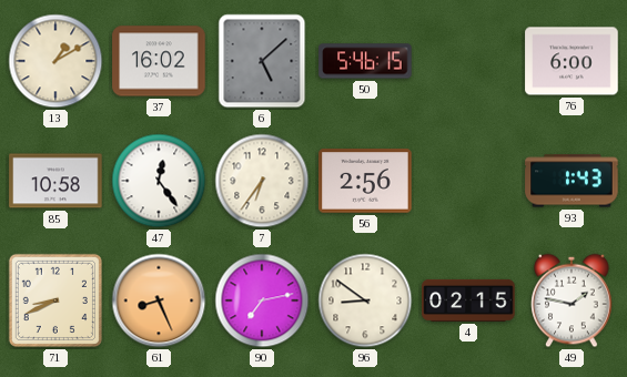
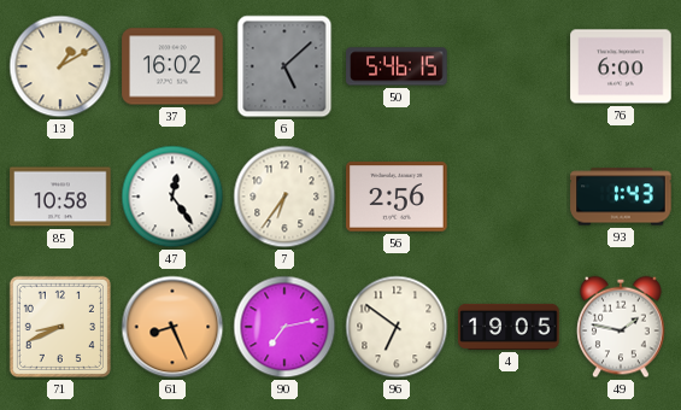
96: 8:51 -> 6:51 (397, 327)
4: 02:15 -> 19:05 (509, 327)
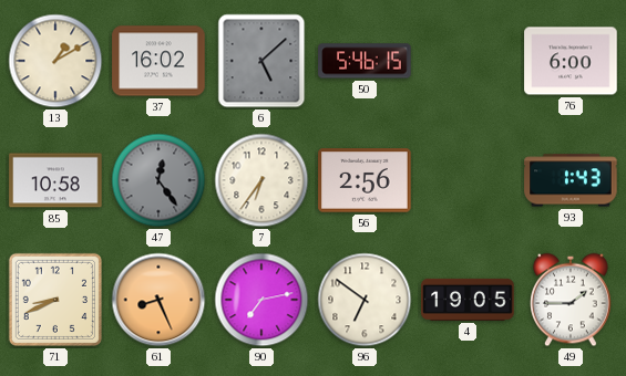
47 dial: white -> grey (158, 180)
49: 1:47 -> 1:45 (571, 300)
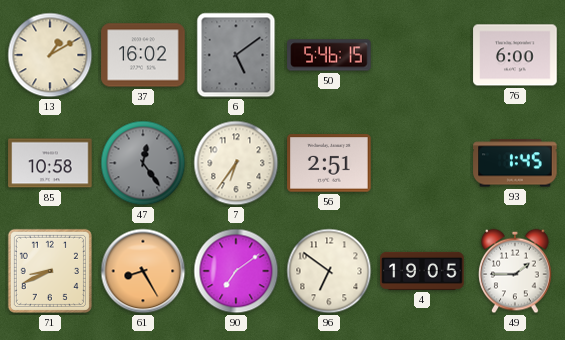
6: 5:08 -> 5:09 (236, 55)
56: 2:56 -> 2:51 (329, 163)
93: 1:43 -> 1:45 (515, 163)
61: 8:26 -> 8:25 (143, 271)
90: 7:13 -> 7:09 (236, 271)
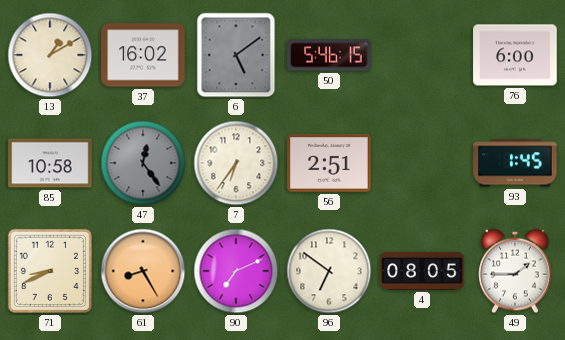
90: 7:09 -> 7:11 (236, 271)
4: 19:05 -> 08:05 (422, 271)
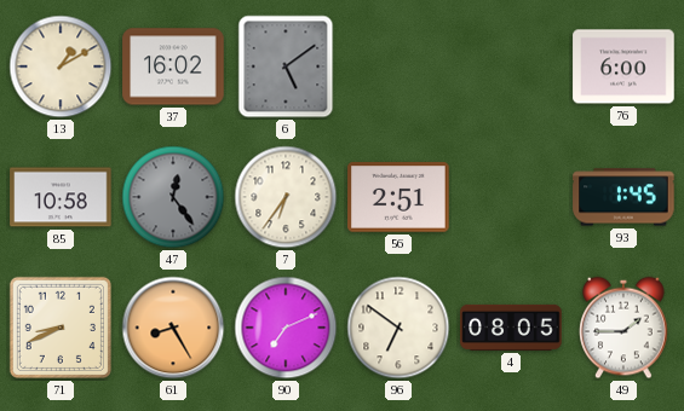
50: 5:46 -> none (329, 55)
